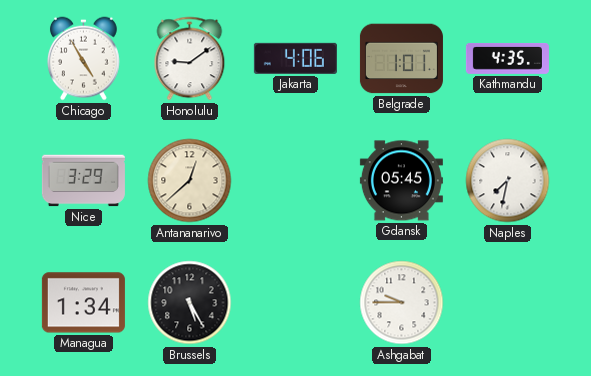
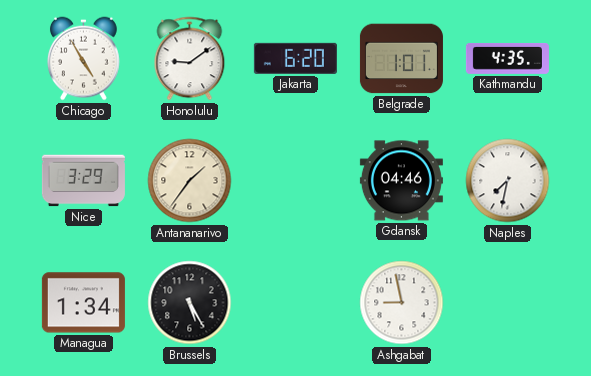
Jakarta: 4:06 -> 6:20 (295, 58)
Antananarivo: 12:38 -> 1:36 (190, 181)
Gdansk: 05:45 -> 04:46 (401, 181)
Ashgabat: 9:45 -> 8:58 (402, 303)
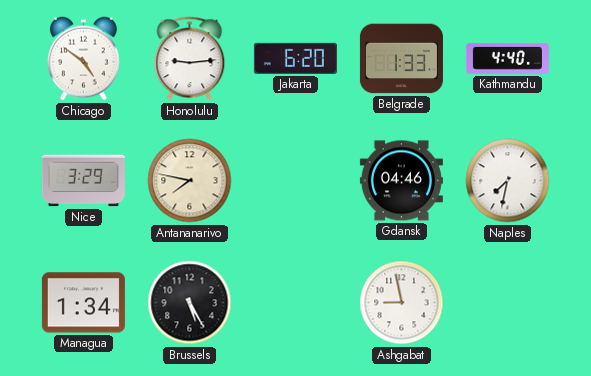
Chicago: 4:55 -> 4:51 (84, 59)
Honolulu: 9:09 -> 9:14 (190, 59)
Belgrade: 1:01 -> 1:33 (401, 59)
Kathmandu: 4:35 -> 4:40 (507, 59)
Antananarivo: 1:36 -> 7:47 (190, 181)
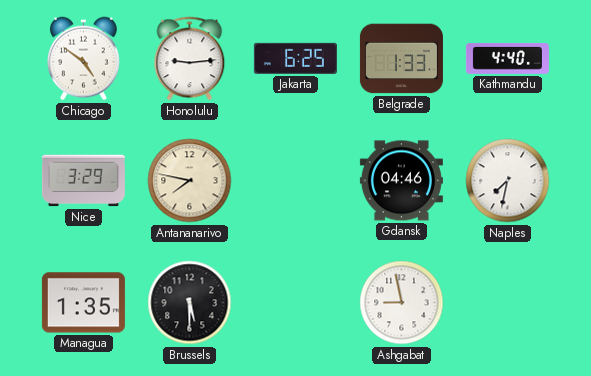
Jakarta: 6:20 -> 6:25 (295, 58)
Managua: 1:34 -> 1:35 (83, 303)
Brussels: 5:25 -> 5:30 (190, 303)
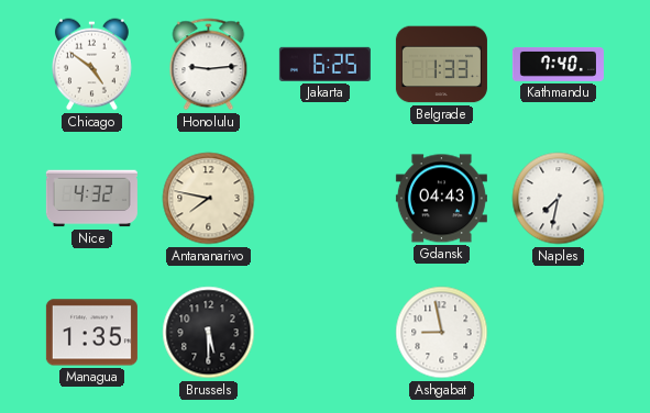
Kathmandu: 4:40 -> 7:40 (558, 65)
Nice: 3:29 -> 4:32 (91, 199)
Gdansk: 04:46 -> 04:43 (441, 199)
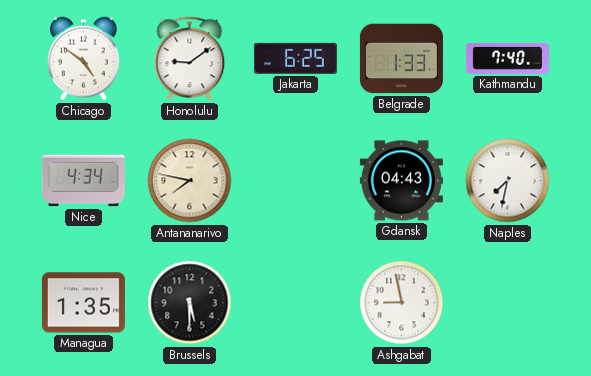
Honolulu: 9:14 -> 9:09 (190, 59)
Nice: 4:32 -> 4:34 (83, 181)
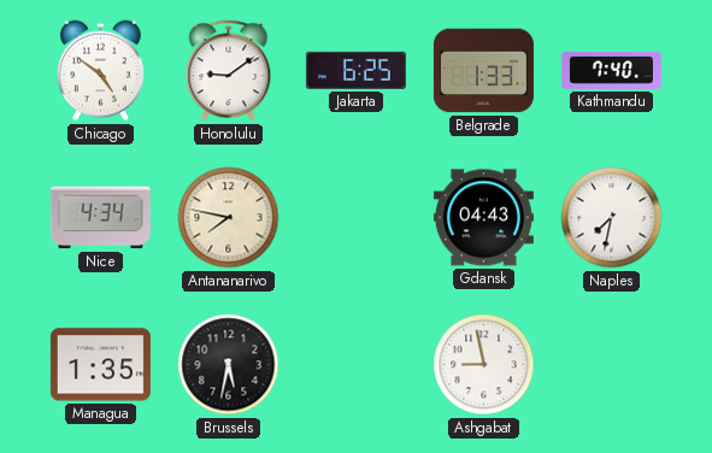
Brussels: 5:30 -> 5:32 (229, 365)
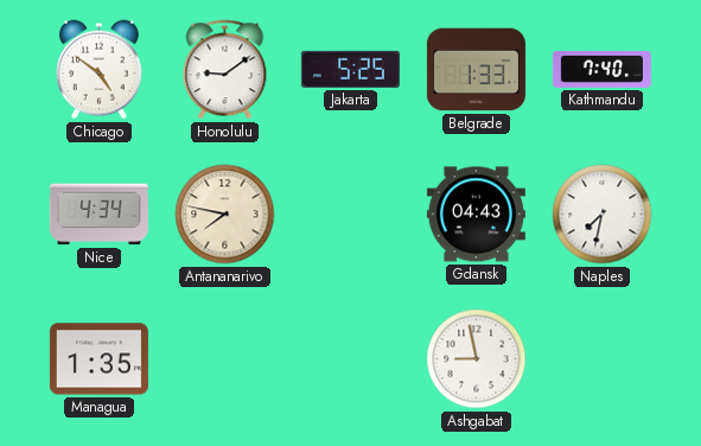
Jakarta: 6:25 -> 5:25 (350, 69)
Brussels: 5:32 -> none (229, 365)
